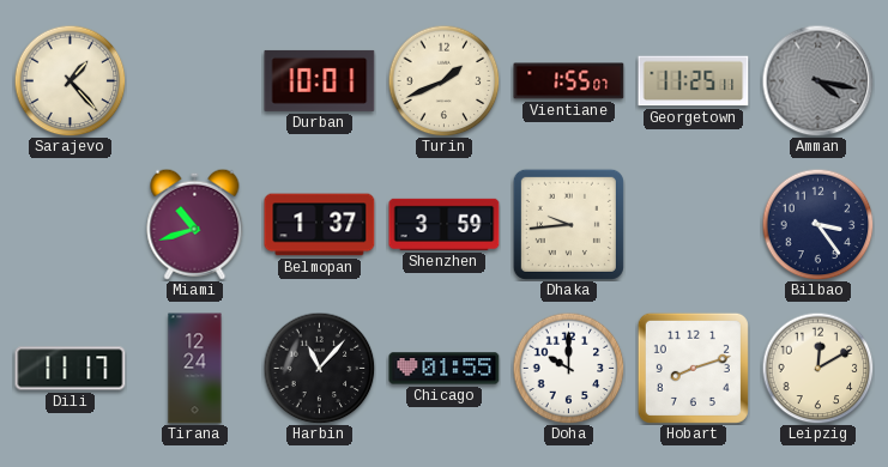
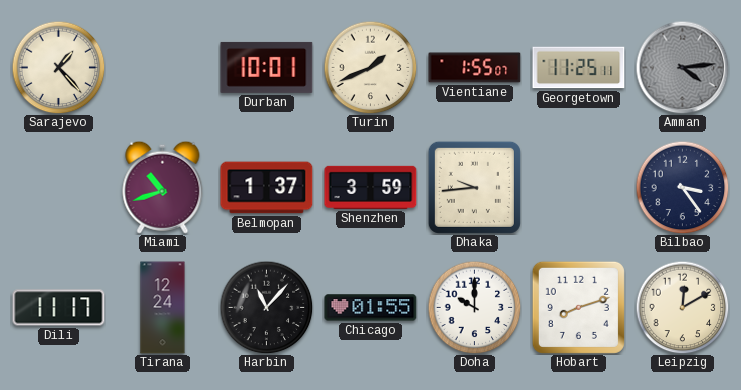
Amman: 4:17 -> 4:14 (682, 67)
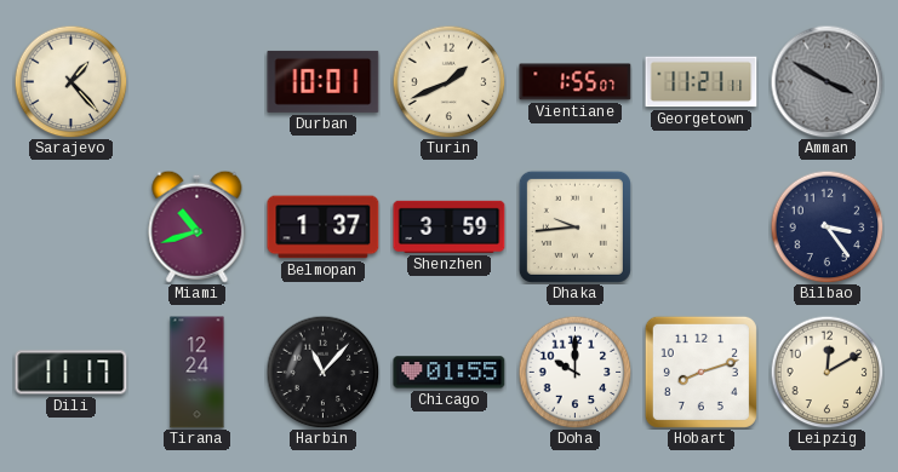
Georgetown: 11:25 -> 11:21 (702, 82)
Amman: 4:14 -> 3:50 (826, 81)
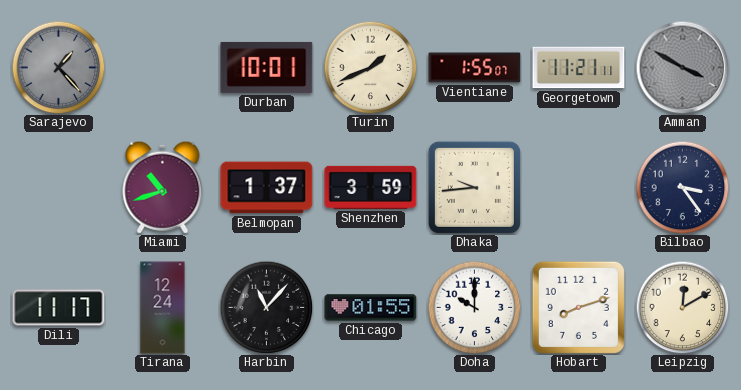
Sarajevo dial: cream -> grey (58, 67)
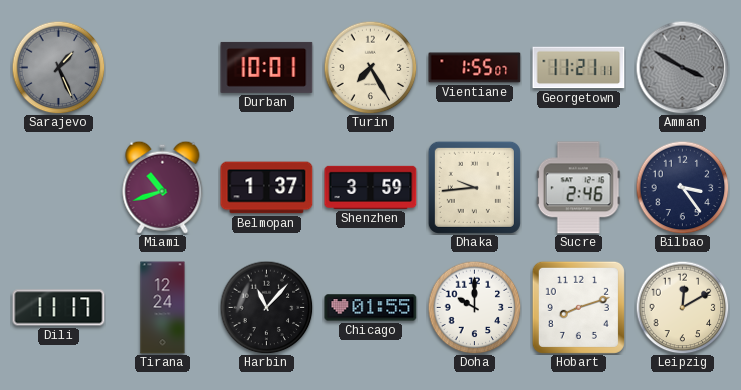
Sarajevo: 1:23 -> 1:26 (58, 67)
Turin: 1:41 -> 7:25 (370, 67)
Sucre: none -> 2:46 (578, 188)
